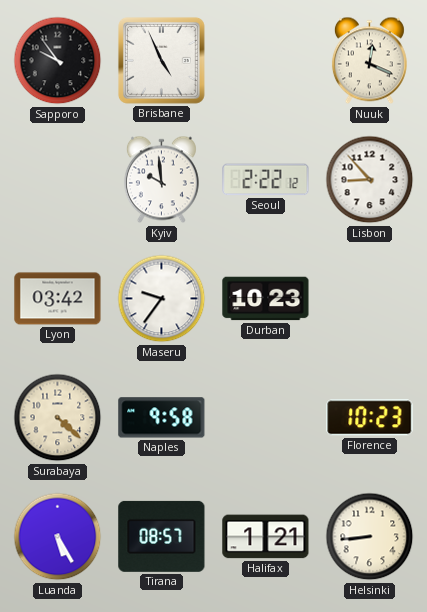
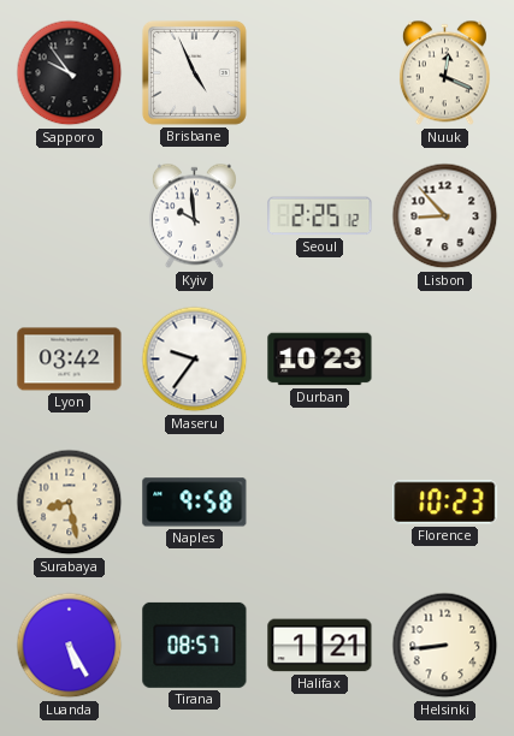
Seoul: 2:22 -> 2:25 (320, 216)
Surabaya: 4:22 -> 8:28 (70, 503)
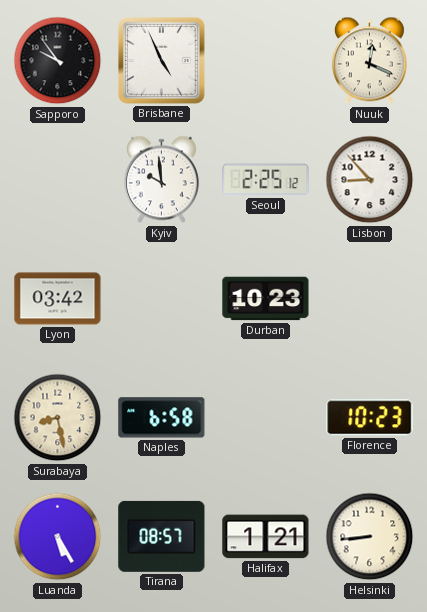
Maseru: 9:36 -> none (195, 360)
Naples: 9:58 -> 6:58 (162, 418)
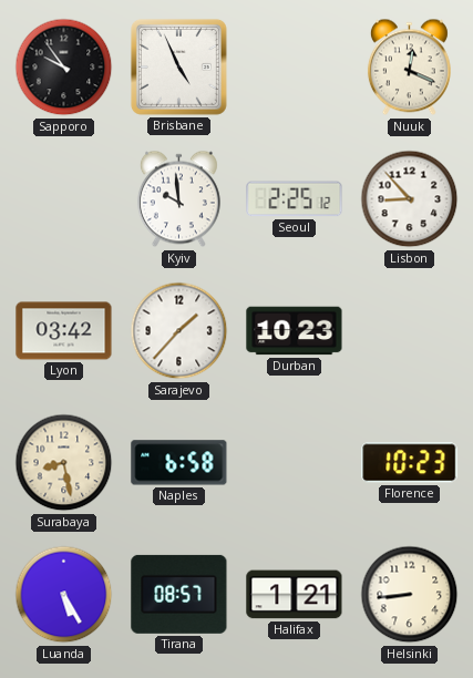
Sarajevo: none -> 1:37 (179, 331)
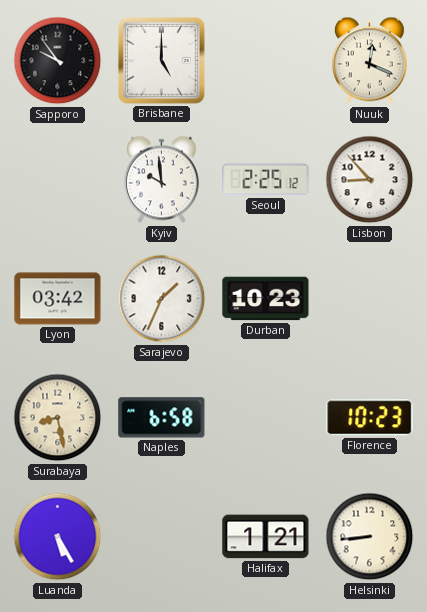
Brisbane: 4:56 -> 5:00 (162, 60)
Sarajevo: 1:37 -> 1:34 (162, 299)
Tirana: 08:57 -> none (179, 594)
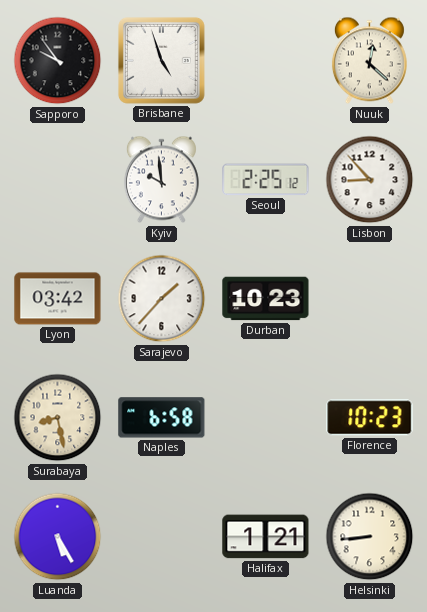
Brisbane: 5:00 -> 4:57 (162, 60)
Nuuk: 12:19 -> 12:22 (369, 61)
Sarajevo: 1:34 -> 1:37 (162, 299)
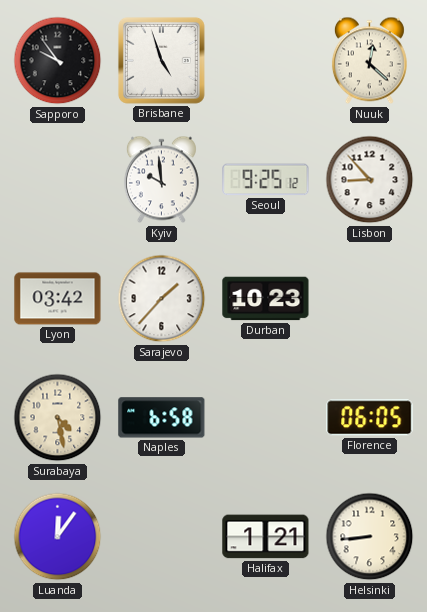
Seoul: 2:25 -> 9:25 (266, 180)
Surabaya: 8:28 -> 4:28 (58, 418)
Florence: 10:23 -> 06:05 (370, 418)
Luanda: 5:25 -> 12:06 (58, 537)
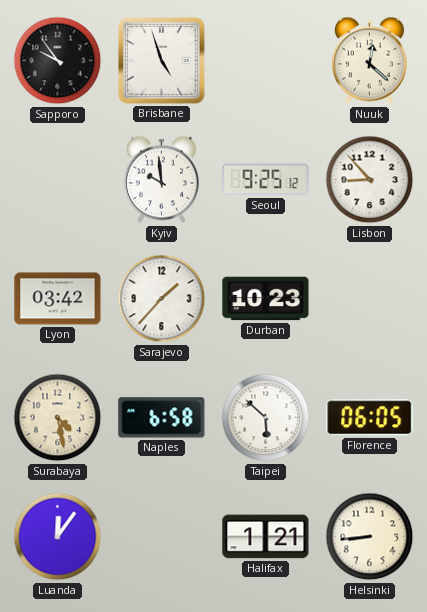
Taipei: none -> 5:52 (266, 418)
